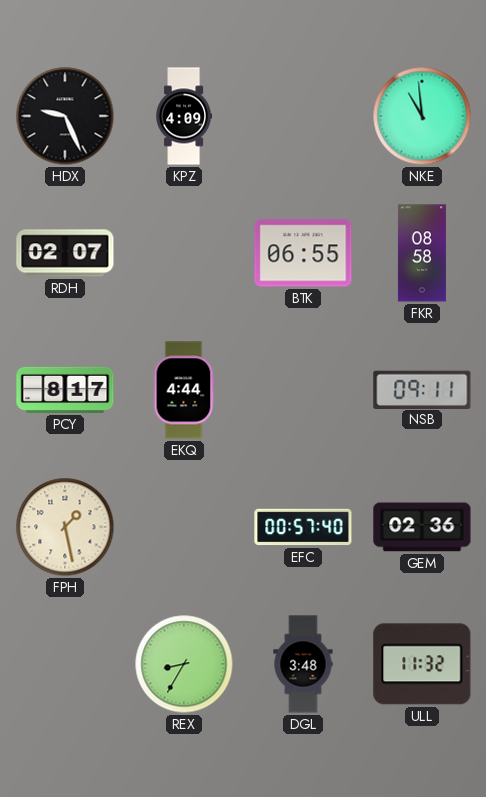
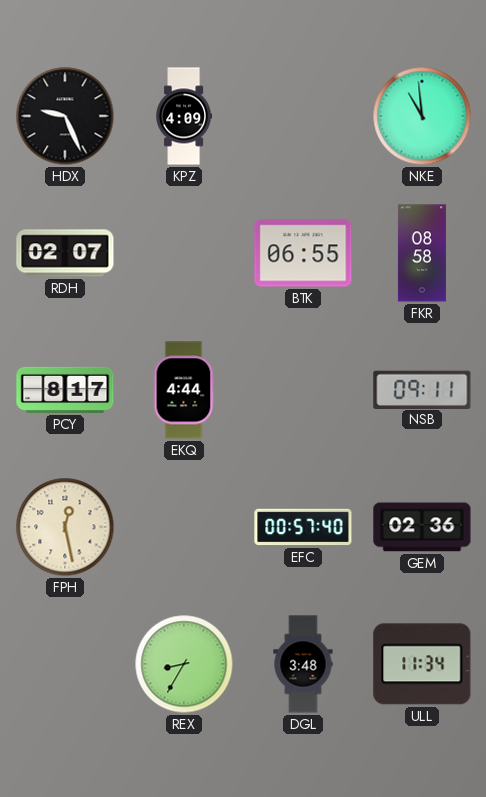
FPH: 1:28 -> 12:28 (65, 527)
ULL: 11:32 -> 11:34 (422, 664)
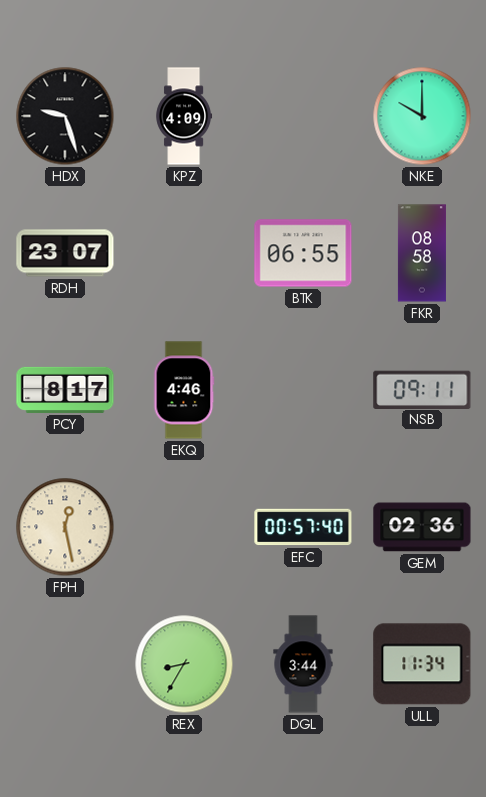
HDX: 9:26 -> 9:27 (65, 116)
NKE: 10:59 -> 10:00 (422, 116)
RDH: 02:07 -> 23:07 (65, 253)
EKQ: 4:44 -> 4:46 (184, 390)
DGL: 3:48 -> 3:44 (303, 664)
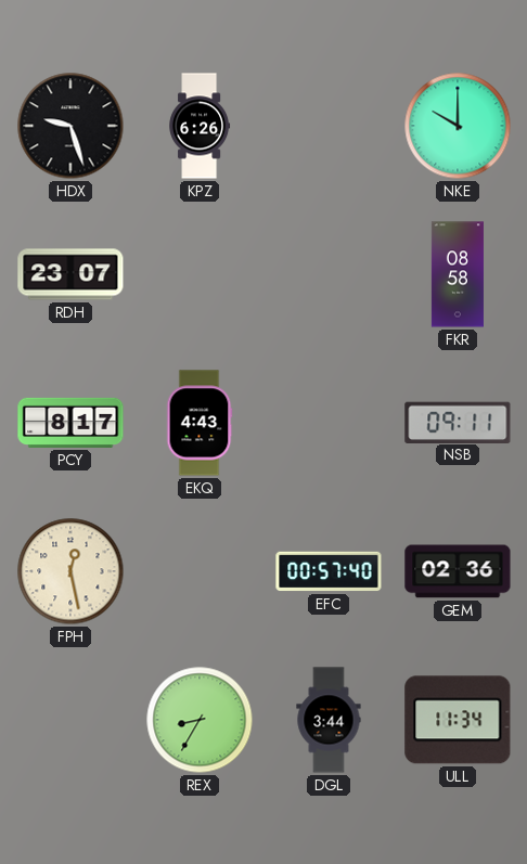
KPZ: 4:09 -> 6:26 (200, 126)
BTK: 06:55 -> none (303, 253)
EKQ: 4:46 -> 4:43 (200, 423)
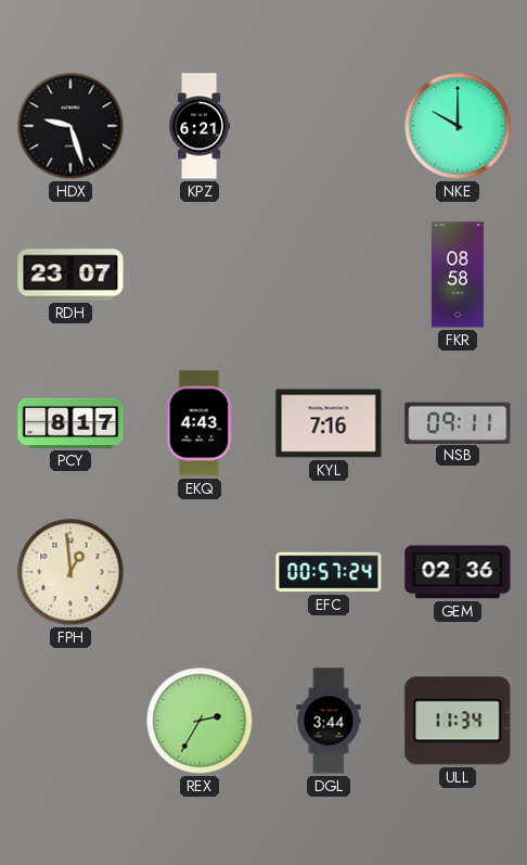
KPZ: 6:26 -> 6:21 (200, 126)
KYL: none -> 7:16 (329, 423)
FPH: 12:28 -> 12:59 (70, 572)
EFC: 00:57:40 -> 00:57:24 (329, 572)
REX: 8:35 -> 2:35 (200, 721)
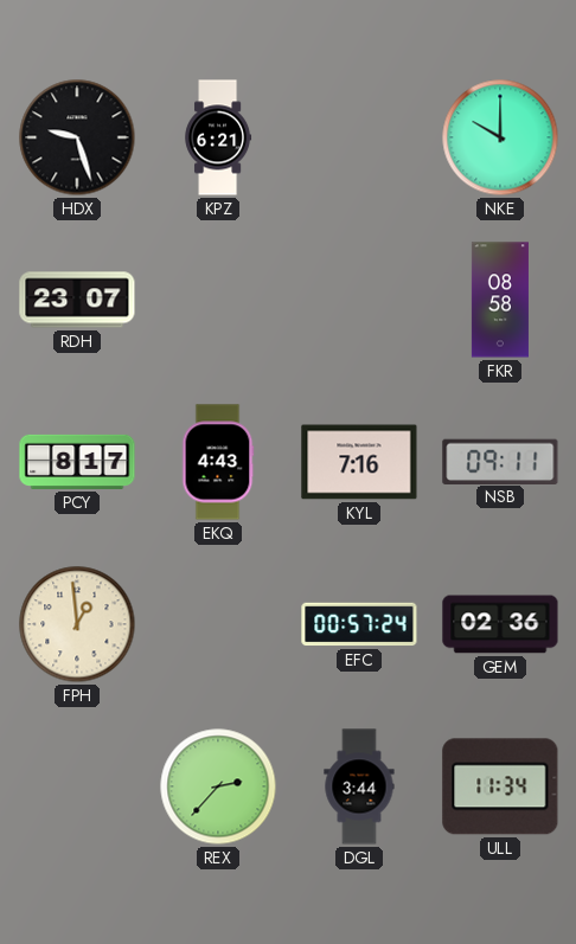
REX: 2:35 -> 2:37 (218, 786)
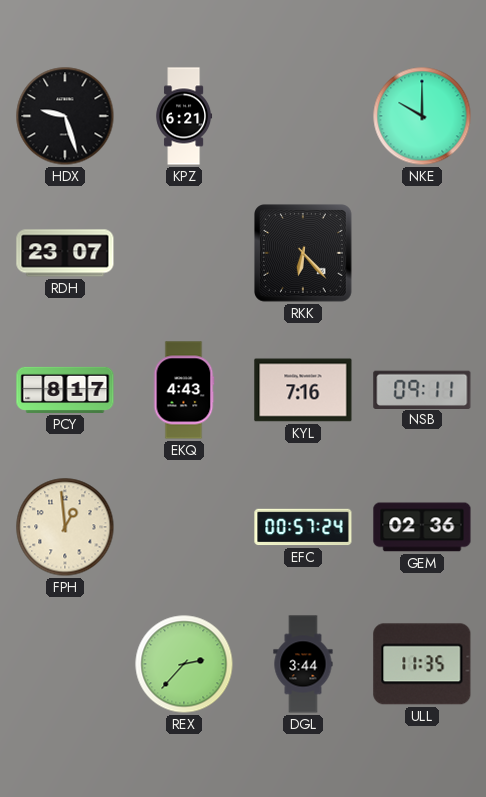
RKK: none -> 6:23 (304, 254)
FKR: 08:58 -> none (500, 300)
ULL: 11:34 -> 11:35 (422, 664)
